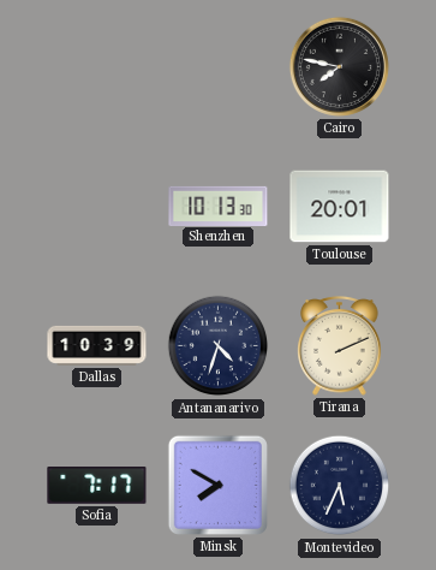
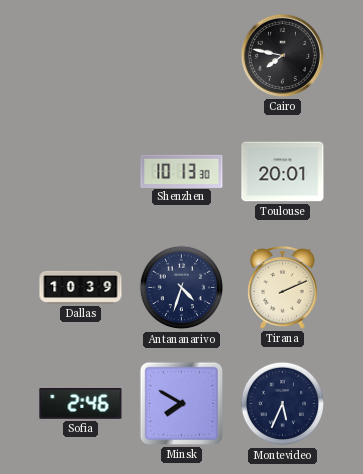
Sofia: 7:17 -> 2:46 (81, 404)
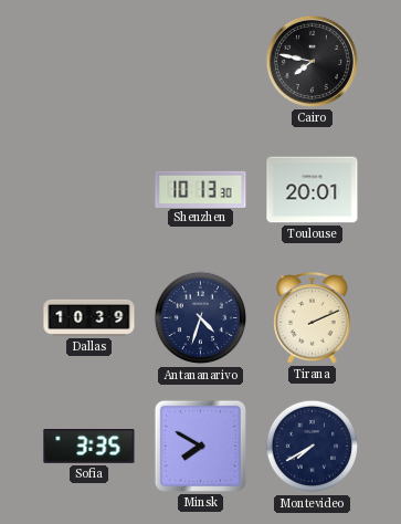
Sofia: 2:46 -> 3:35 (89, 447)
Montevideo: 5:34 -> 7:40 (313, 447)
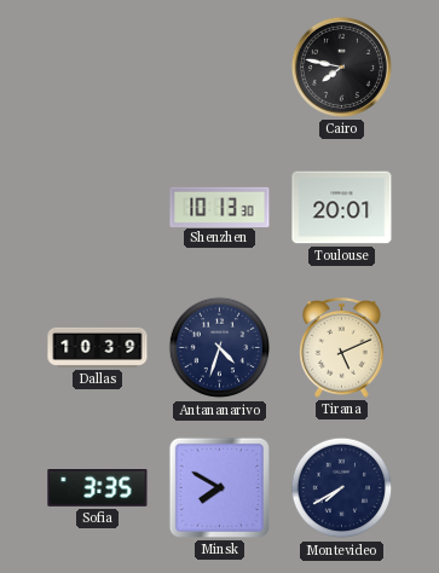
Tirana: 2:11 -> 5:11 (342, 348)
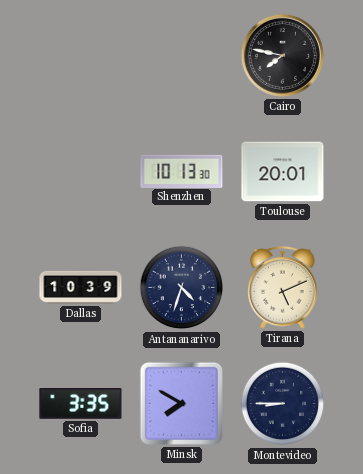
Montevideo: 7:40 -> 8:45 (283, 404)
